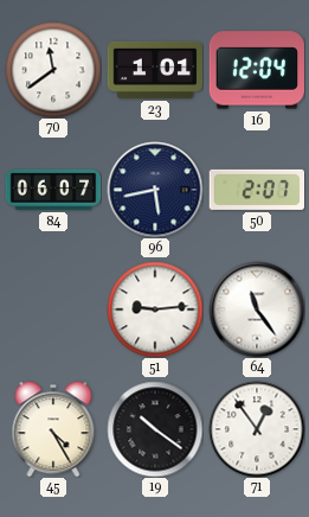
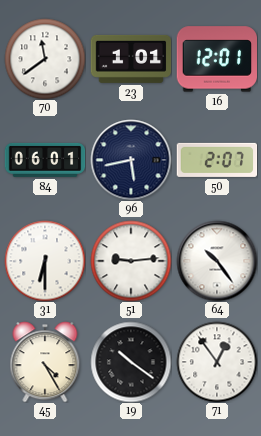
16: 12:04 -> 12:01 (216, 59)
84: 06:07 -> 06:01 (45, 160)
31: none -> 6:30 (45, 261)
64: 11:24 -> 10:24 (217, 261)
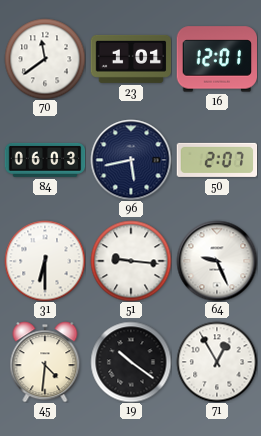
84: 06:01 -> 06:03 (45, 160)
51: 9:14 -> 9:16 (131, 261)
64: 10:24 -> 9:26 (217, 261)
45: 4:25 -> 4:31 (45, 362)
71: 12:54 -> 12:55 (217, 362)
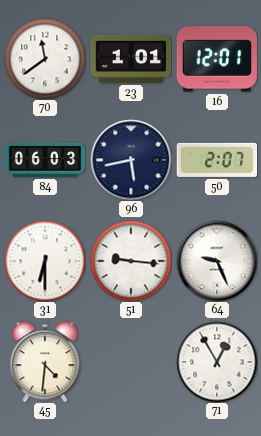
19: 10:21 -> none (131, 362)
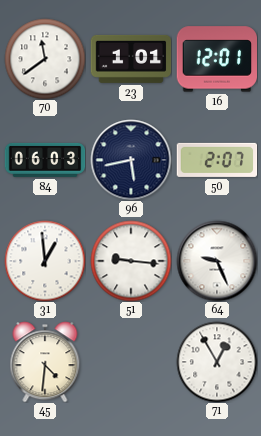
31: 6:30 -> 12:59 (45, 261)
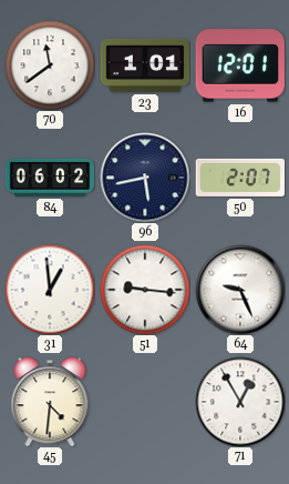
84: 06:03 -> 06:02 (50, 178)
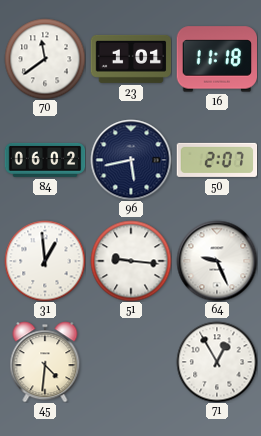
16: 12:01 -> 11:18 (216, 59)
